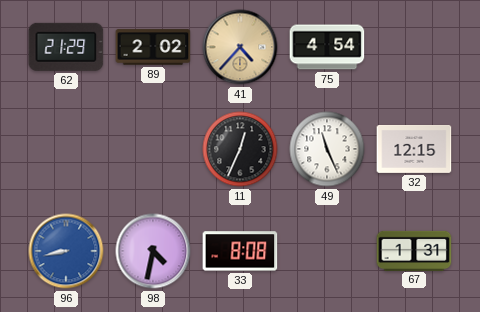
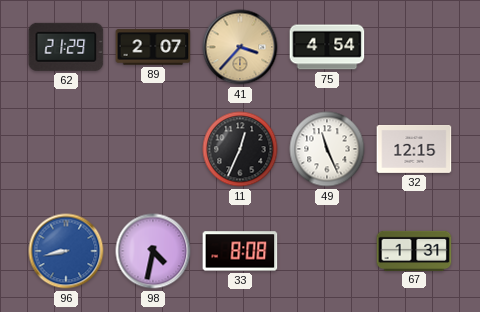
89: 2:02 -> 2:07 (153, 47)
41: 4:37 -> 3:37 (240, 47)
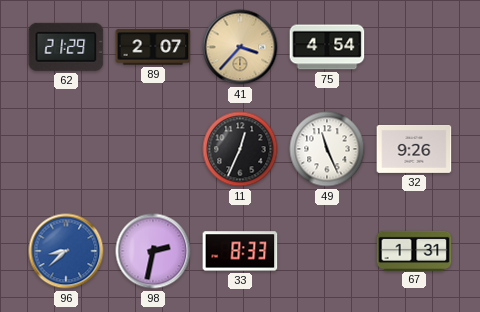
32: 12:15 -> 9:26 (414, 150)
96: 8:43 -> 8:38 (66, 251)
98: 4:32 -> 2:32 (153, 251)
33: 8:08 -> 8:33 (240, 251)
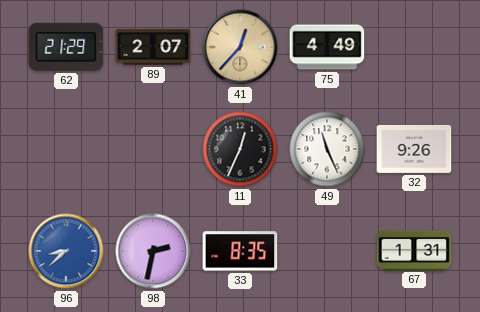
41: 3:37 -> 12:37 (240, 47)
75: 4:54 -> 4:49 (327, 47)
33: 8:33 -> 8:35 (240, 251)
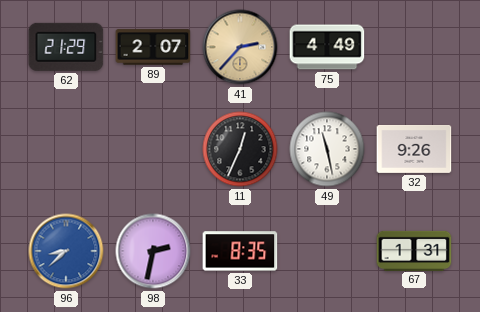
41: 12:37 -> 2:37 (240, 47)
49: 11:26 -> 11:28 (327, 149)
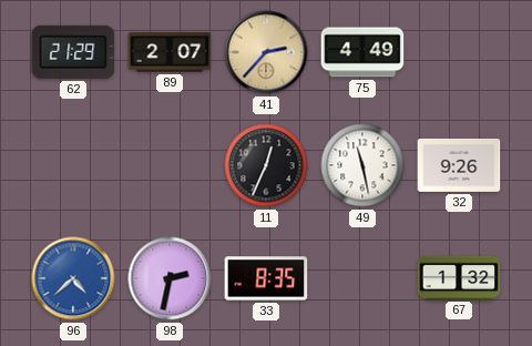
96: 8:38 -> 4:38 (73, 278)
67: 1:31 -> 1:32 (459, 277)
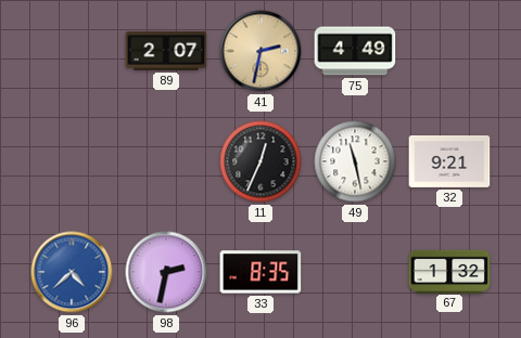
62: 21:29 -> none (73, 52)
41: 2:37 -> 2:32 (260, 51)
32: 9:26 -> 9:21 (449, 162)
